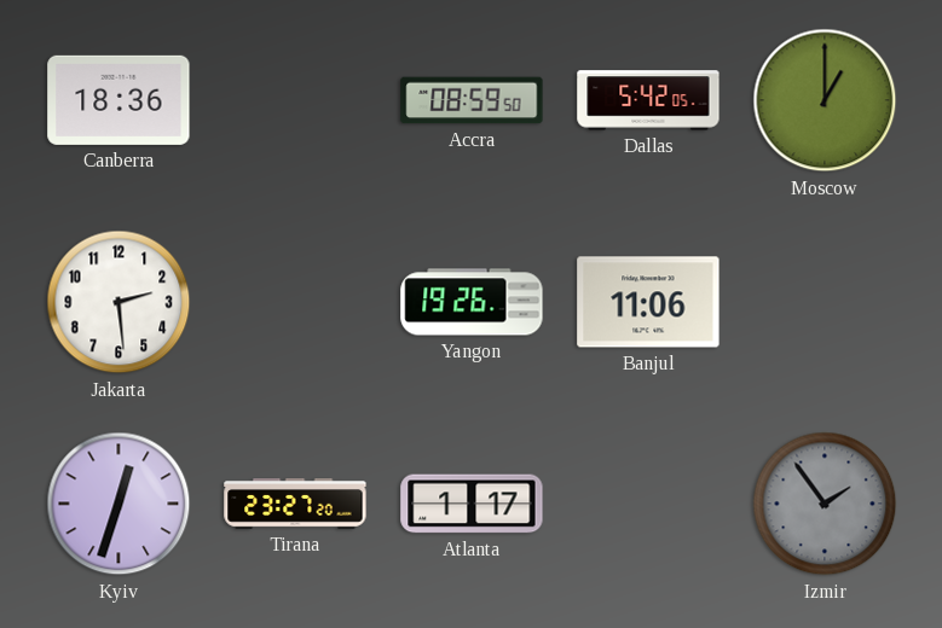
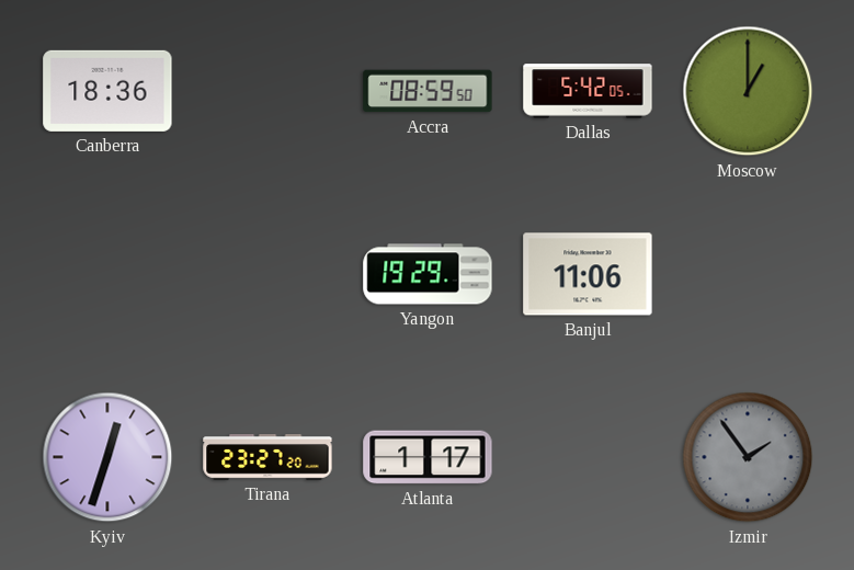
Jakarta: 2:29 -> none (119, 302)
Yangon: 19:26 -> 19:29 (428, 274)
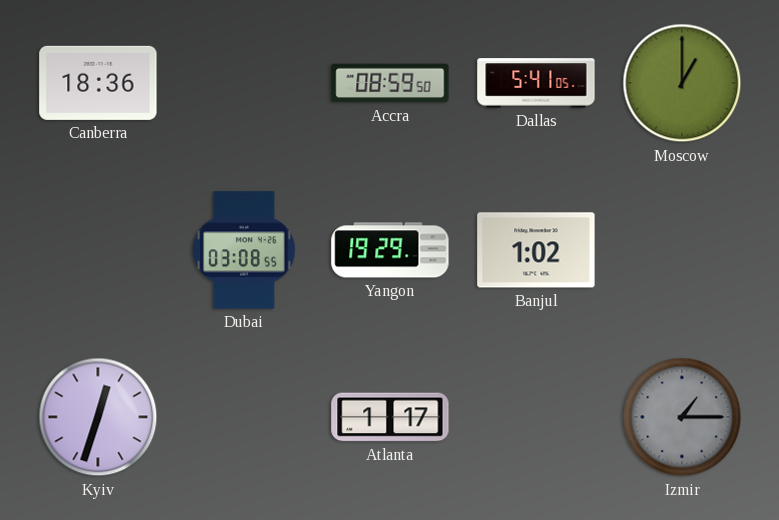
Dallas: 5:42 -> 5:41 (536, 83)
Dubai: none -> 03:08 (244, 250)
Banjul: 11:06 -> 1:02 (536, 250)
Tirana: 23:27 -> none (267, 457)
Izmir: 1:54 -> 1:15 (682, 417)
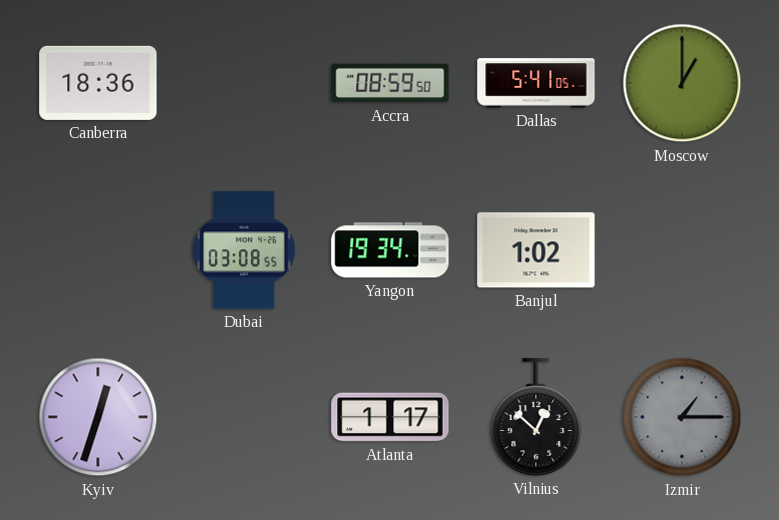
Yangon: 19:29 -> 19:34 (390, 250)
Vilnius: none -> 12:52 (536, 417)
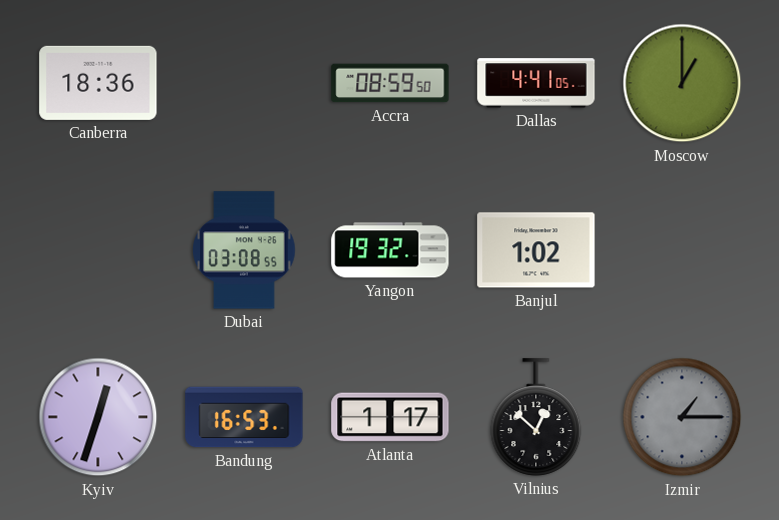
Dallas: 5:41 -> 4:41 (536, 83)
Yangon: 19:34 -> 19:32 (390, 250)
Bandung: none -> 16:53 (244, 417)
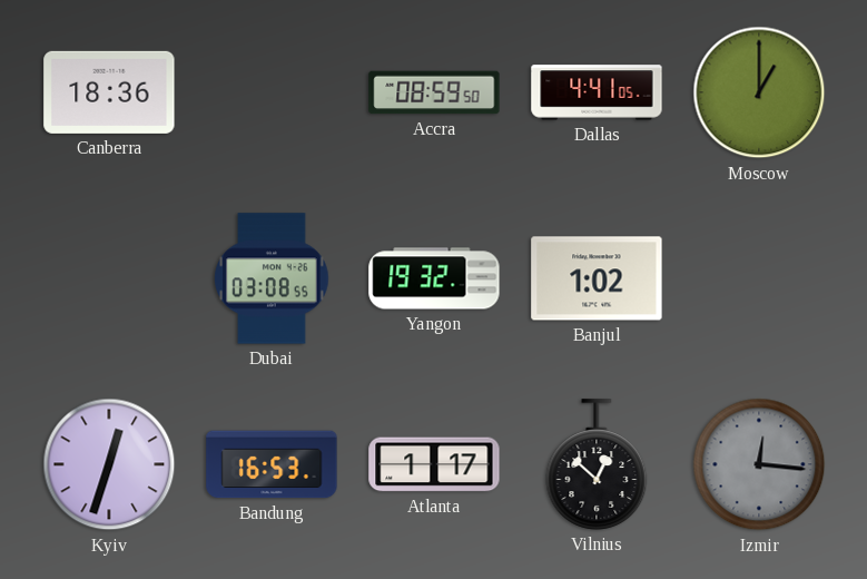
Izmir: 1:15 -> 12:16 (759, 464)
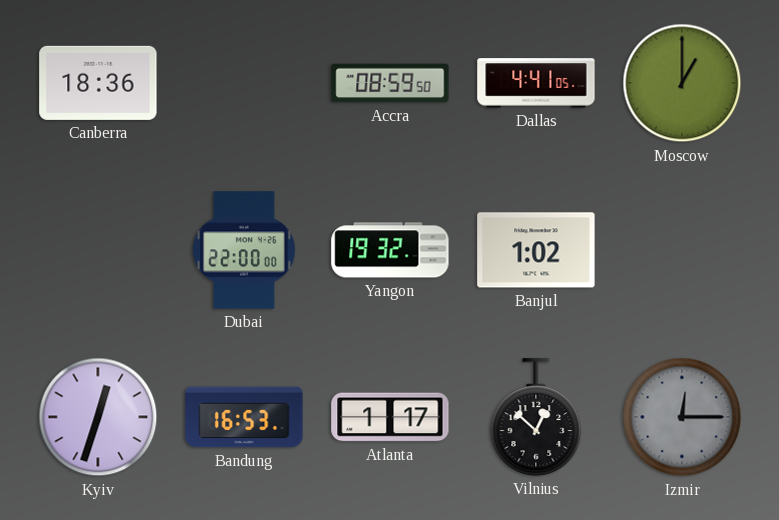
Dubai: 03:08 -> 22:00 (244, 250)
Izmir: 12:16 -> 12:15 (682, 417)
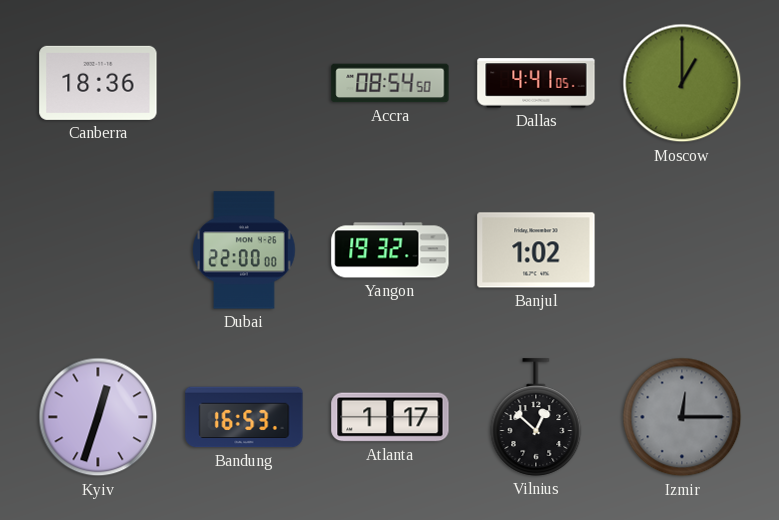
Accra: 08:59 -> 08:54 (390, 83)
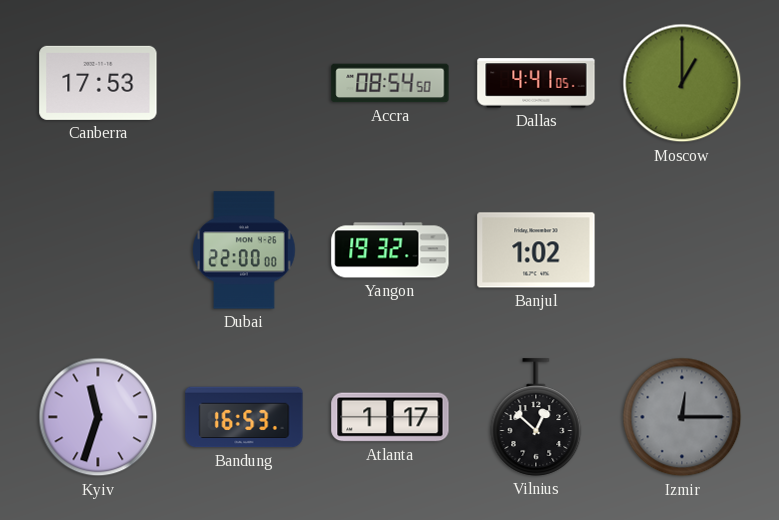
Canberra: 18:36 -> 17:53 (98, 83)
Kyiv: 12:33 -> 11:33 (98, 417)
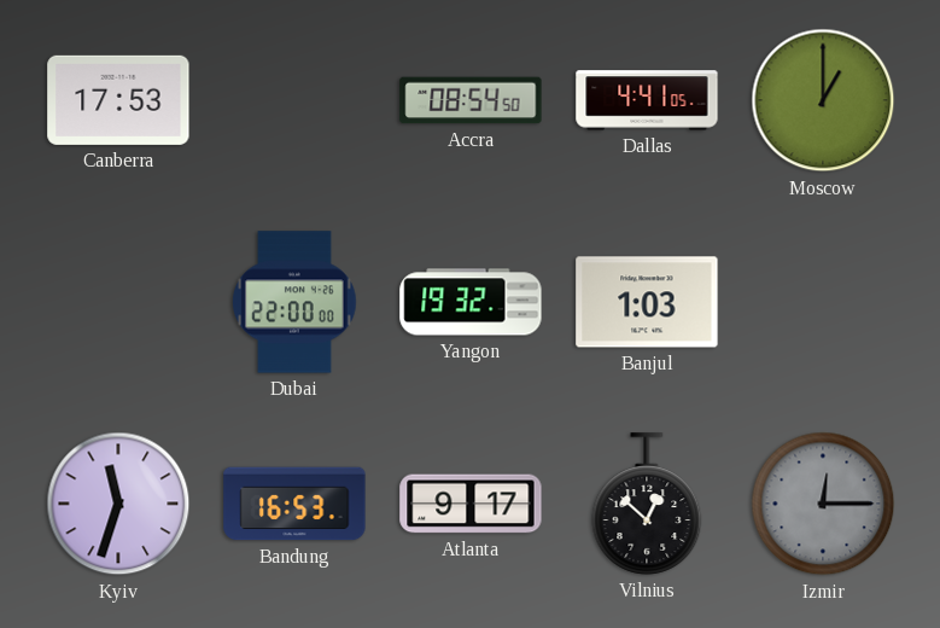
Banjul: 1:02 -> 1:03 (647, 302)
Atlanta: 1:17 -> 9:17 (471, 504)
